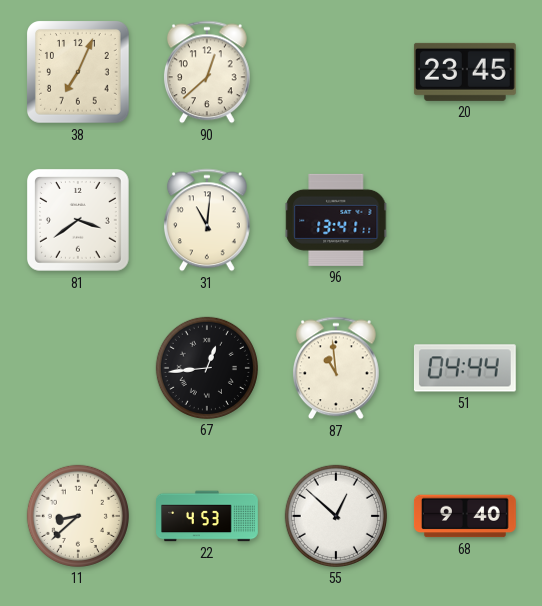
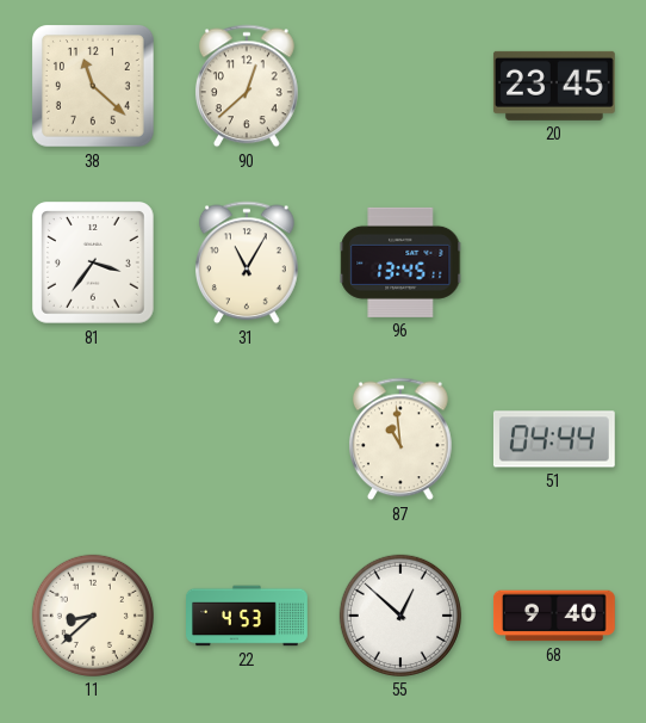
38: 7:04 -> 11:22 (94, 87)
81: 3:39 -> 3:36 (94, 264)
31: 11:01 -> 11:05 (247, 262)
96: 13:41 -> 13:45 (400, 262)
67: 12:44 -> none (207, 368)
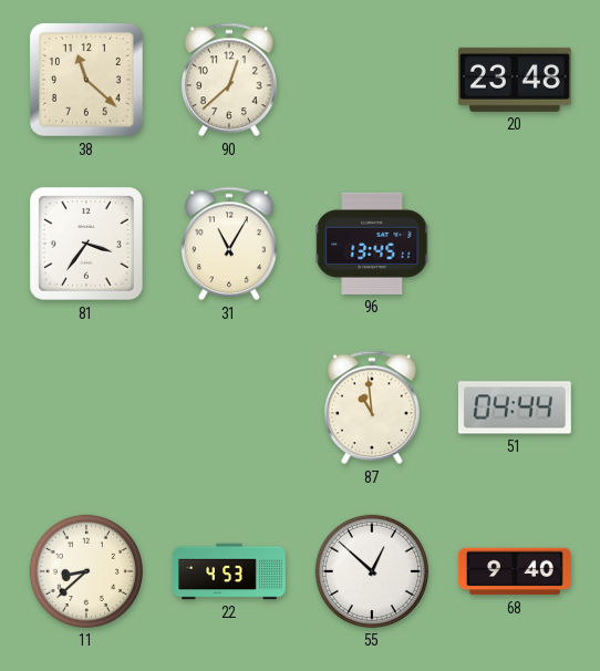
20: 23:45 -> 23:48 (515, 80)
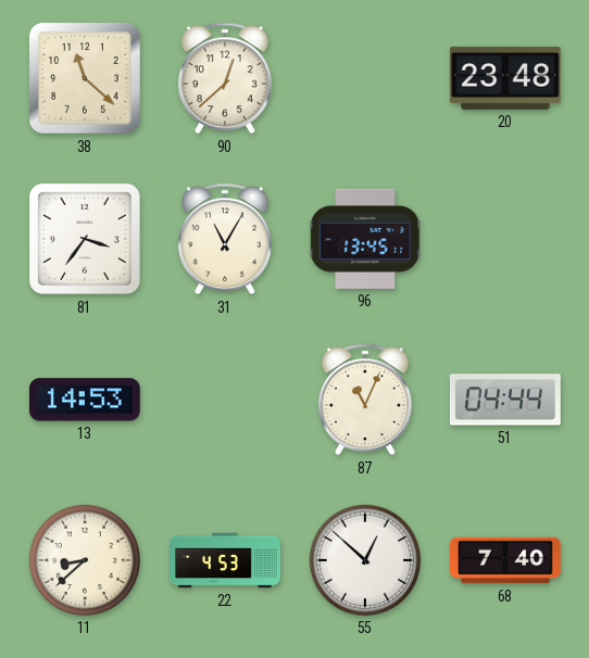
13: none -> 14:53 (85, 400)
87: 10:59 -> 11:04 (365, 400)
68: 9:40 -> 7:40 (505, 560)
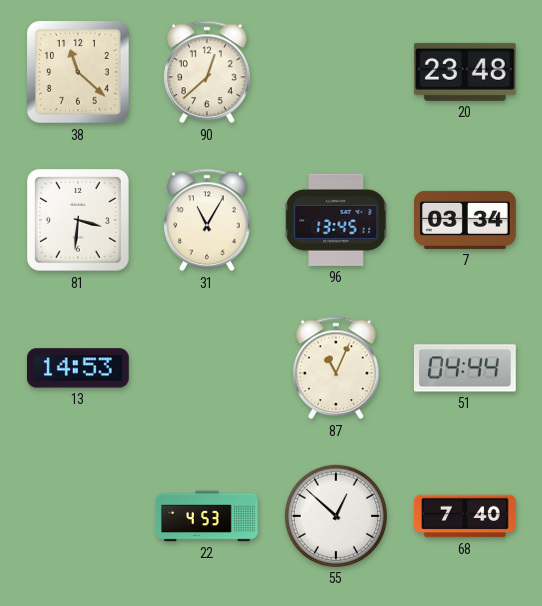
81: 3:36 -> 3:31 (79, 221)
7: none -> 03:34 (466, 220)
11: 8:38 -> none (85, 560)
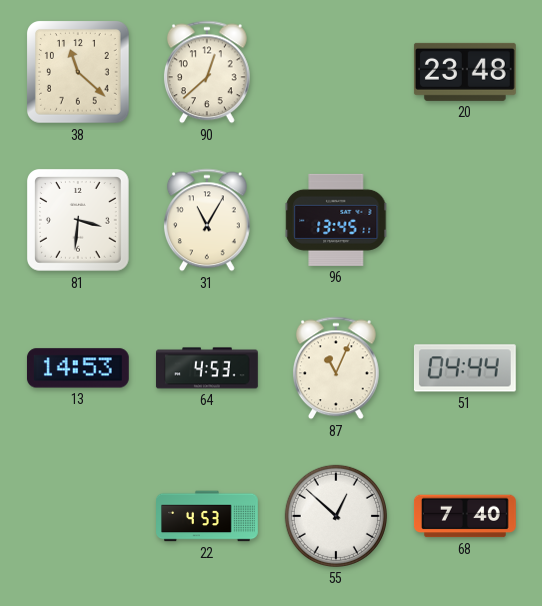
7: 03:34 -> none (466, 220)
64: none -> 4:53 (207, 368)
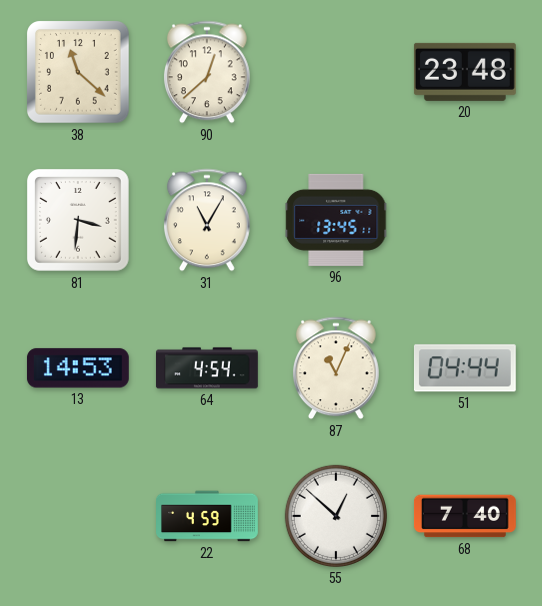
64: 4:53 -> 4:54 (207, 368)
22: 4:53 -> 4:59 (208, 516)
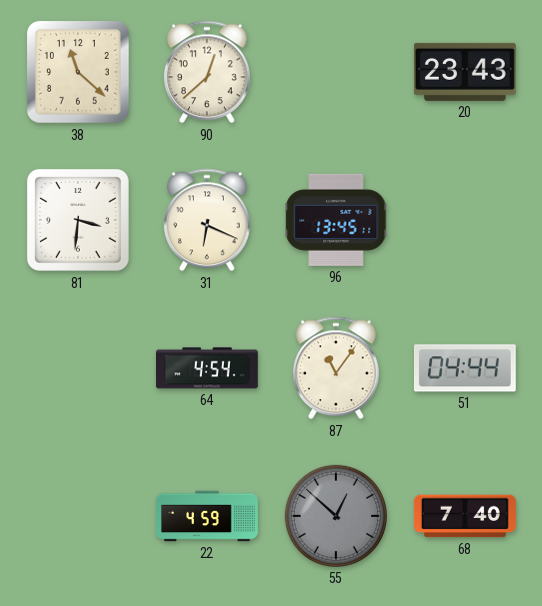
20: 23:48 -> 23:43 (465, 72)
31: 11:05 -> 6:19 (207, 220)
13: 14:53 -> none (78, 368)
87: 11:04 -> 11:06 (336, 368)
55 dial: white -> grey (336, 516)
